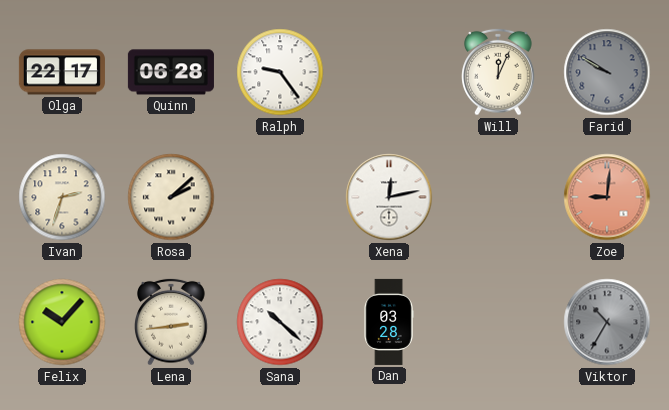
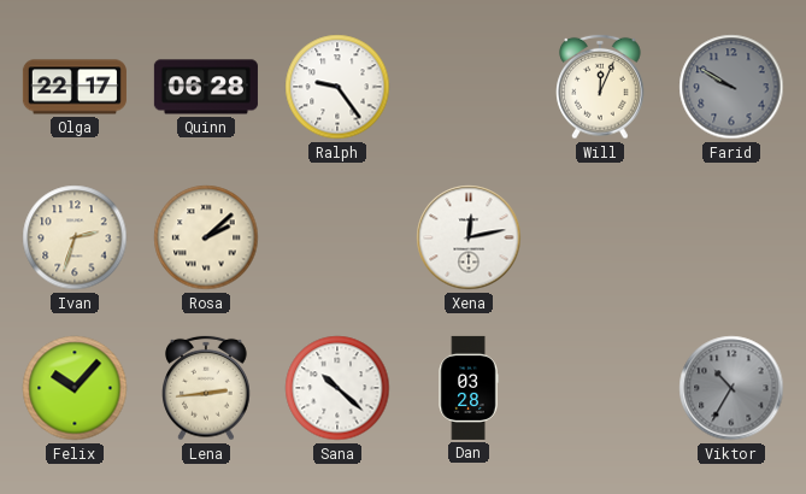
Zoe: 9:01 -> none (607, 197)
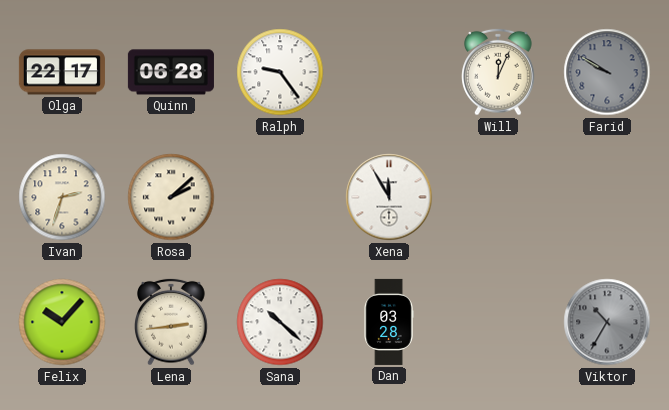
Xena: 12:13 -> 11:55 (389, 197)
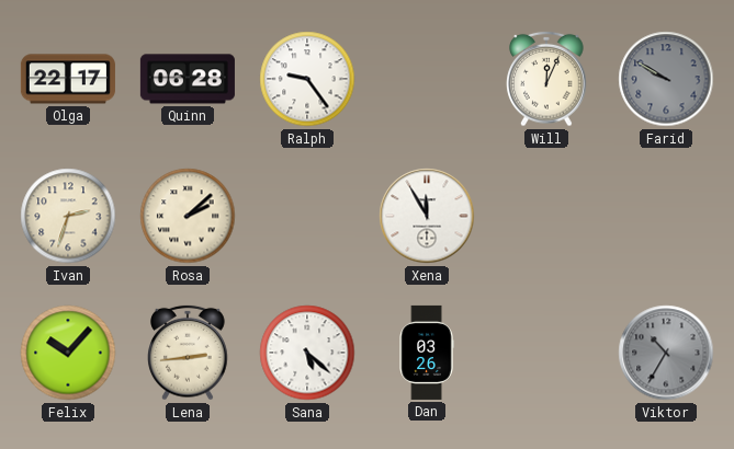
Sana: 10:22 -> 5:22 (307, 353)
Dan: 03:28 -> 03:26 (427, 353)
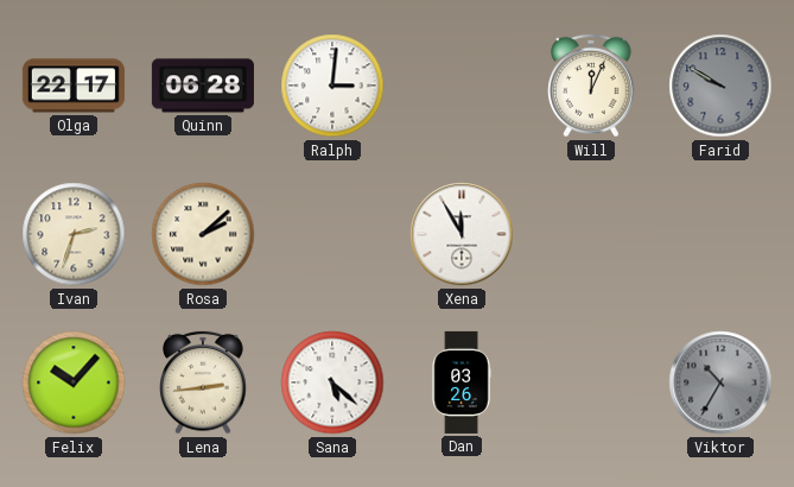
Ralph: 9:24 -> 3:01 (332, 86)
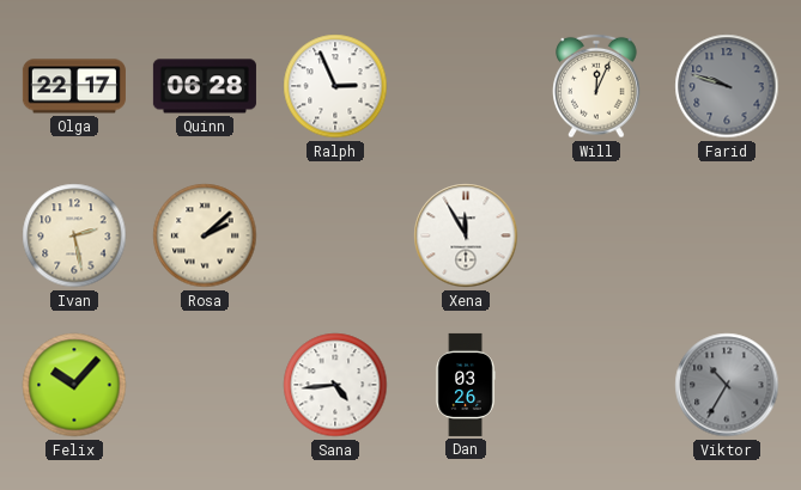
Ralph: 3:01 -> 2:56 (335, 86)
Farid: 9:50 -> 9:48 (727, 86)
Ivan: 2:33 -> 2:28 (74, 235)
Lena: 2:44 -> none (203, 382)
Sana: 5:22 -> 4:44 (335, 385)
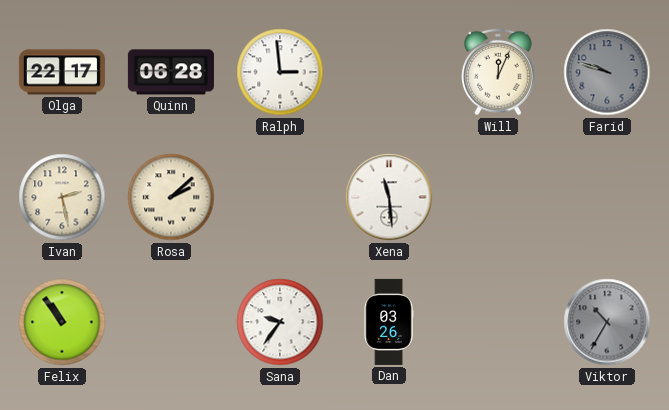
Ralph: 2:56 -> 2:59 (280, 72)
Xena: 11:55 -> 11:29 (389, 197)
Felix: 10:07 -> 10:54 (62, 322)
Sana: 4:44 -> 9:36 (280, 322)
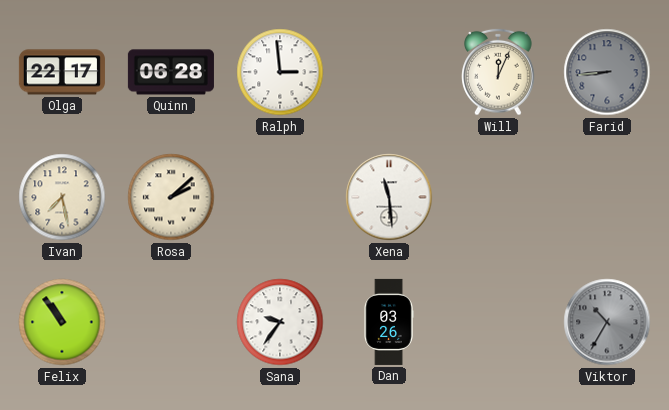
Farid: 9:48 -> 8:44 (607, 72)
Ivan: 2:28 -> 7:28 (62, 197)
